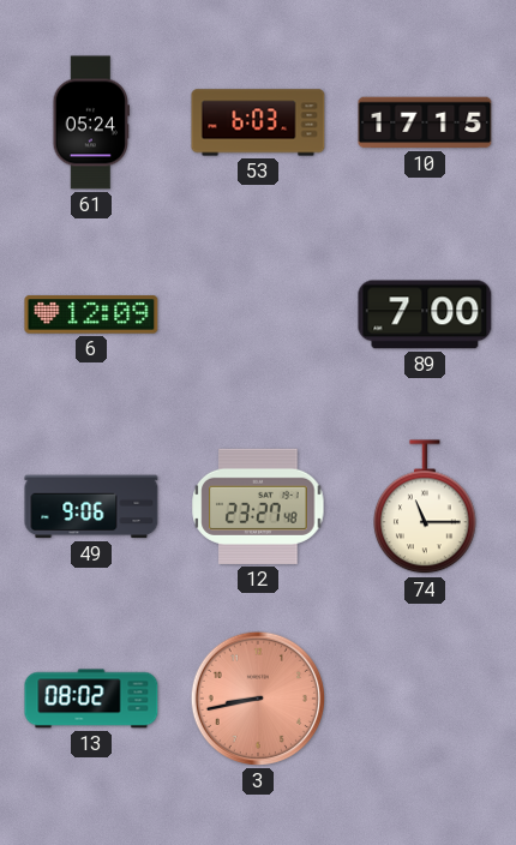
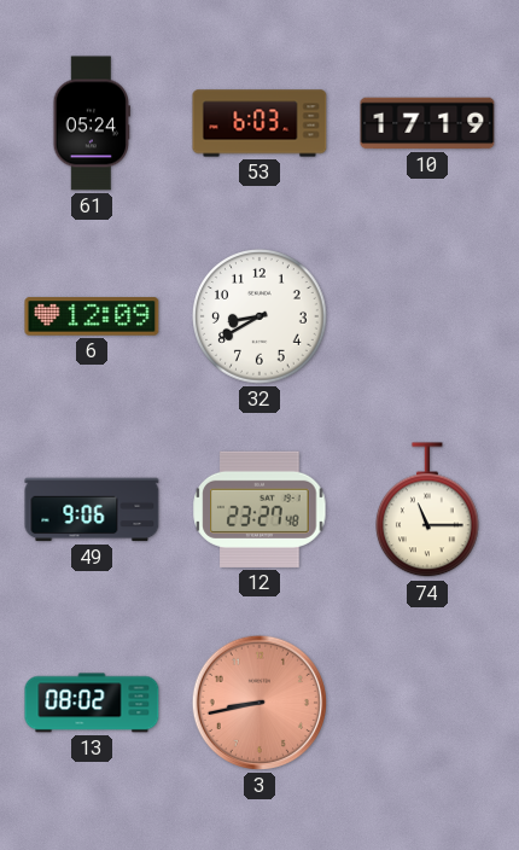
10: 17:15 -> 17:19 (427, 123)
32: none -> 8:40 (259, 316)
89: 7:00 -> none (425, 314)
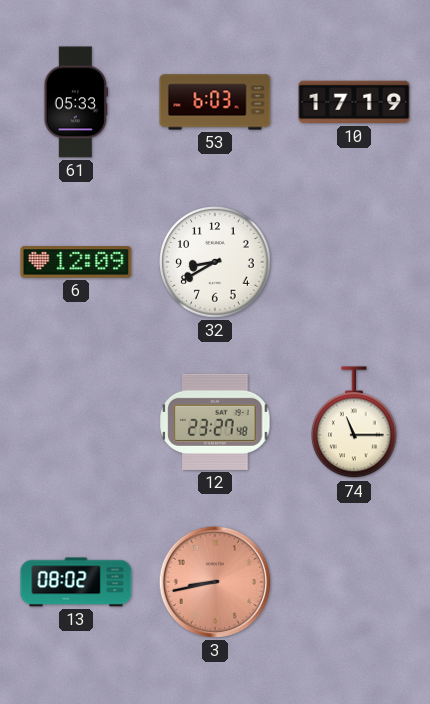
61: 05:24 -> 05:33 (75, 102)
49: 9:06 -> none (92, 510)
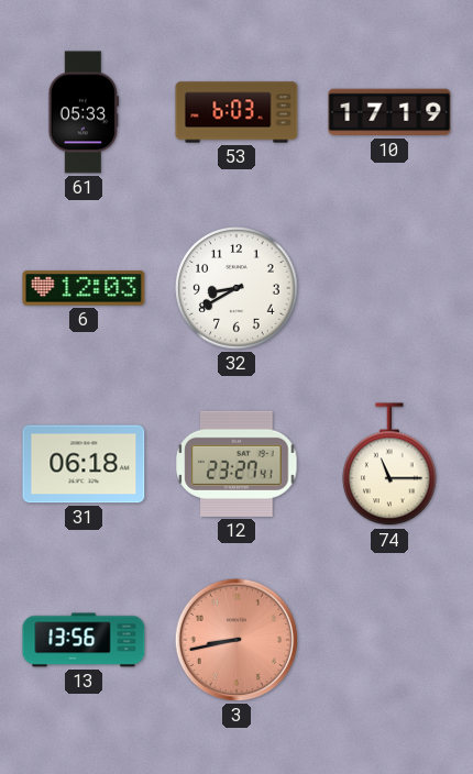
6: 12:09 -> 12:03 (84, 288)
31: none -> 06:18 (84, 464)
12: 23:27:48 -> 23:27:41 (237, 464)
13: 08:02 -> 13:56 (84, 640)
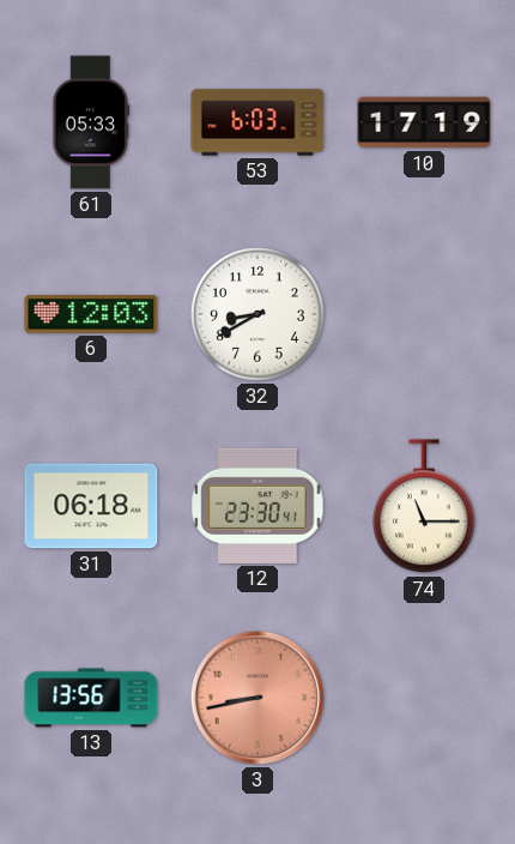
12: 23:27 -> 23:30 (257, 506)
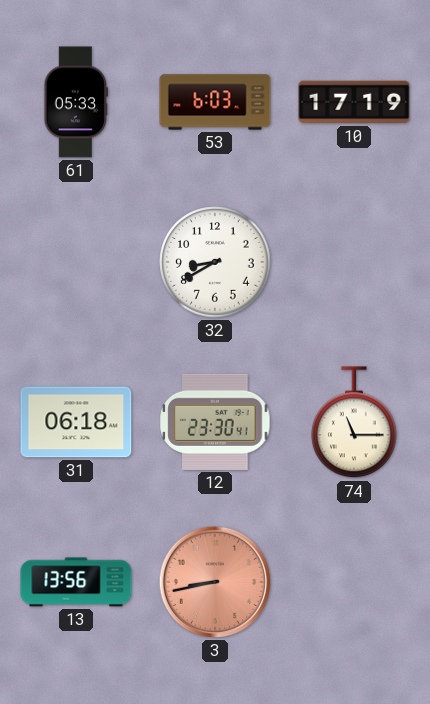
6: 12:03 -> none (91, 314)
